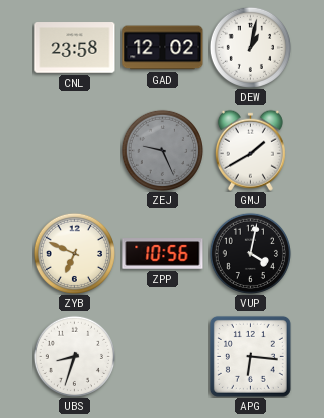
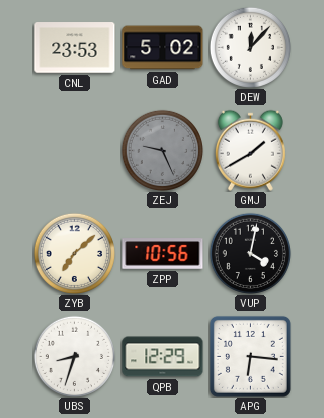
CNL: 23:58 -> 23:53 (75, 48)
GAD: 12:02 -> 5:02 (163, 48)
DEW: 1:02 -> 12:07 (250, 47)
ZYB: 6:49 -> 7:08 (74, 253)
QPB: none -> 12:29 (163, 357)
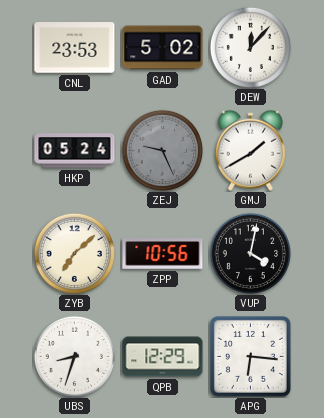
HKP: none -> 05:24 (75, 151)
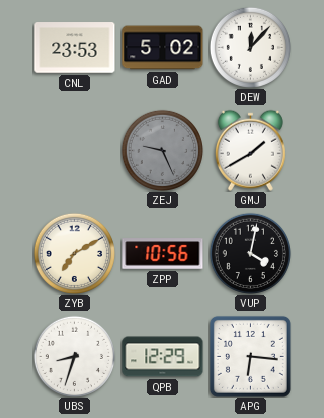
HKP: 05:24 -> none (75, 151)
ZYB: 7:08 -> 7:10 (74, 253)
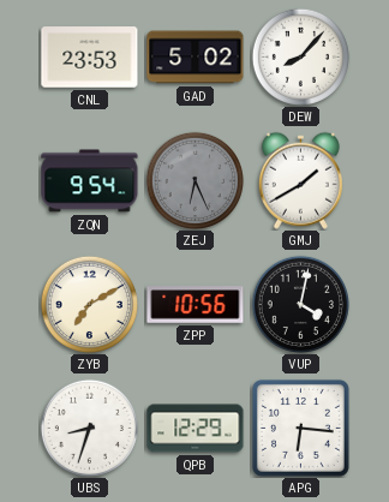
DEW: 12:07 -> 8:07 (300, 56)
ZQN: none -> 9:54 (90, 181)
ZEJ: 9:26 -> 6:26 (194, 180)
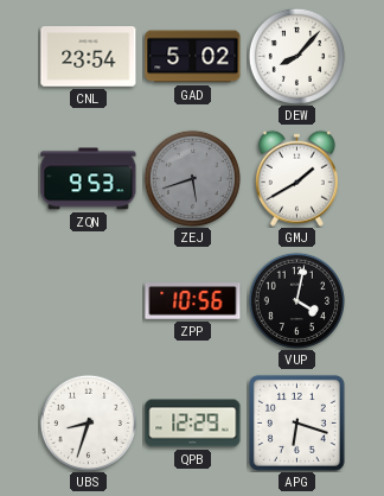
CNL: 23:53 -> 23:54 (89, 57)
ZQN: 9:54 -> 9:53 (89, 179)
ZEJ: 6:26 -> 5:42 (192, 178)
ZYB: 7:10 -> none (89, 304)
APG: 6:16 -> 6:18 (296, 422)
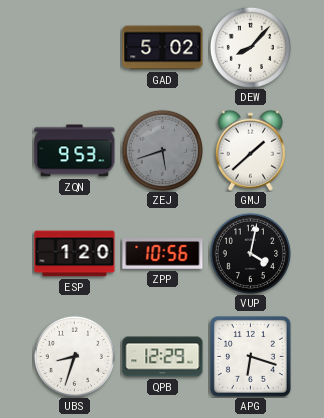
CNL: 23:54 -> none (89, 57)
GMJ: 1:40 -> 1:38 (250, 150)
ESP: none -> 1:20 (75, 254)
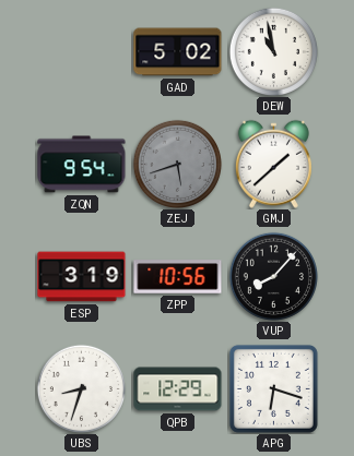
DEW: 8:07 -> 10:58 (273, 51)
ZQN: 9:53 -> 9:54 (82, 165)
ESP: 1:20 -> 3:19 (82, 277)
VUP: 4:02 -> 8:07 (273, 276)
